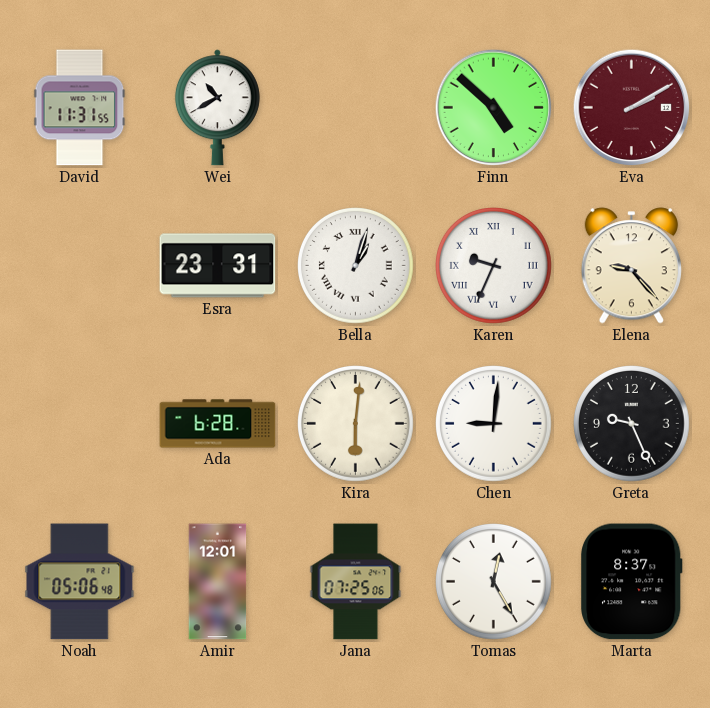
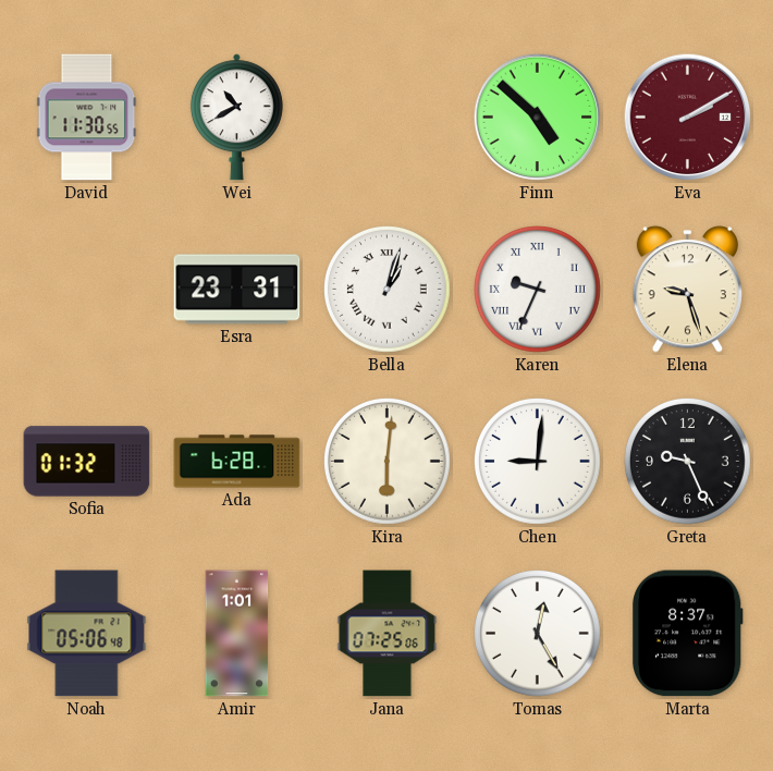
David: 11:31 -> 11:30 (87, 118)
Elena: 9:23 -> 9:27 (687, 290)
Sofia: none -> 01:32 (87, 462)
Amir: 12:01 -> 1:01 (237, 634)
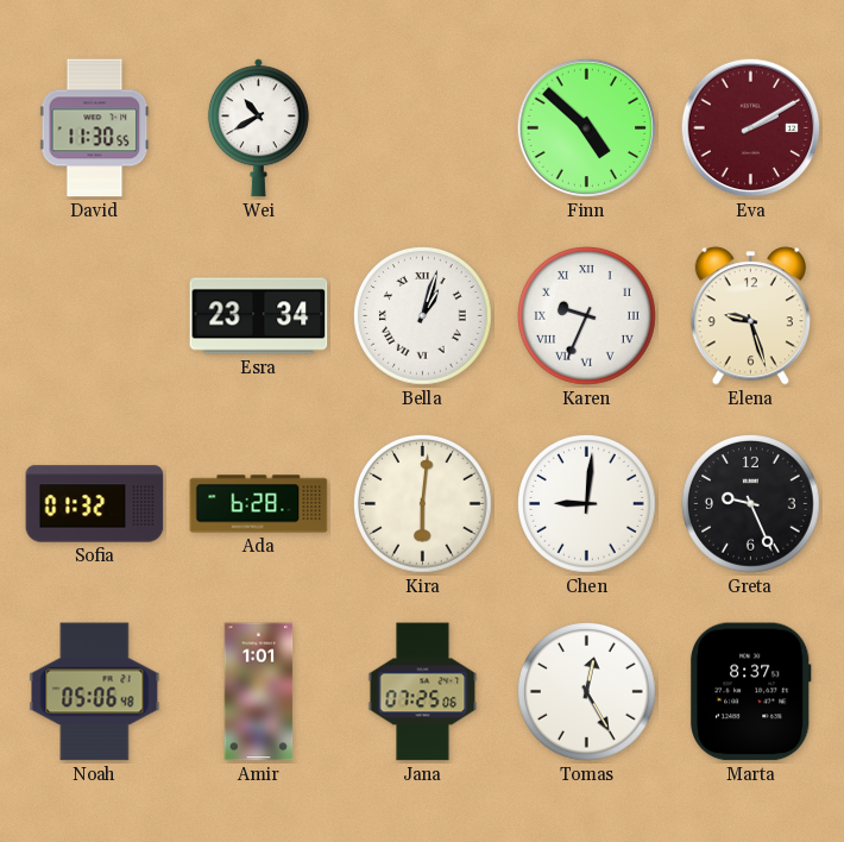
Esra: 23:31 -> 23:34 (259, 316)
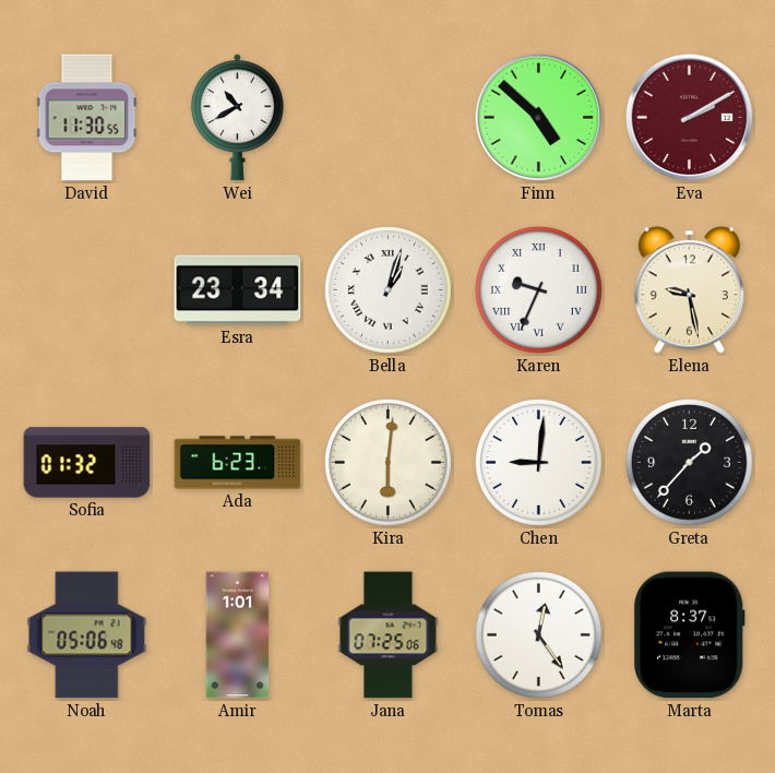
Elena: 9:27 -> 9:28 (689, 290)
Ada: 6:28 -> 6:23 (238, 463)
Greta: 9:26 -> 1:37 (690, 463)
Tomas: 12:25 -> 12:24 (539, 635)
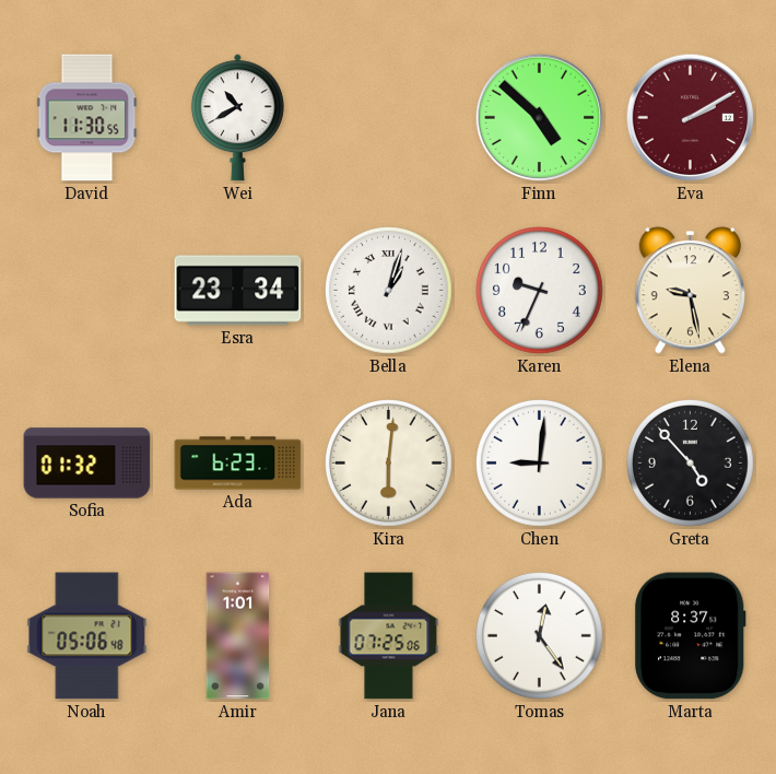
Karen numerals: Roman -> Arabic (540, 291)
Greta: 1:37 -> 4:53 (691, 464)
